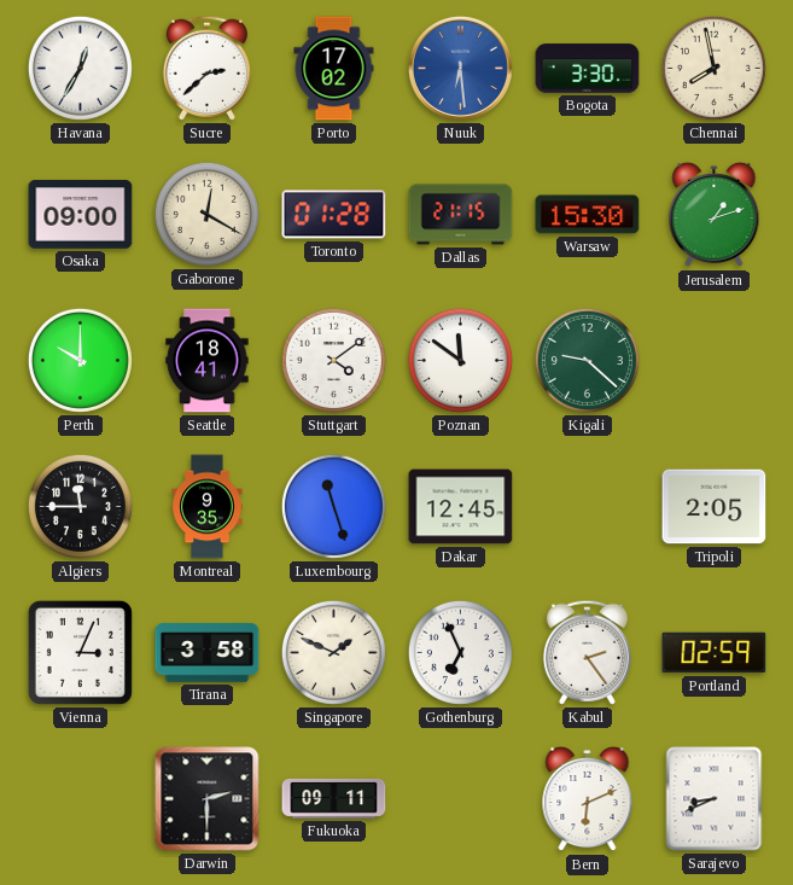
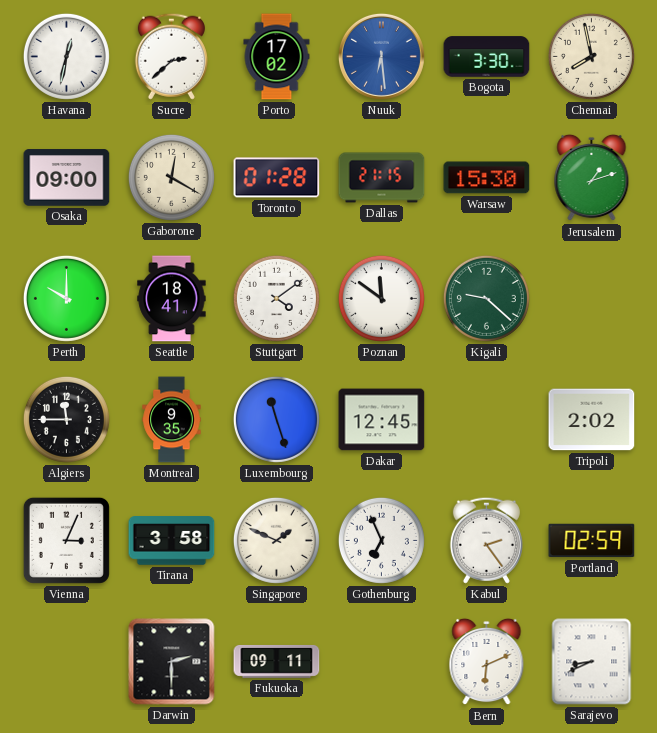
Havana: 12:35 -> 12:32 (66, 56)
Tripoli: 2:05 -> 2:02 (592, 420)
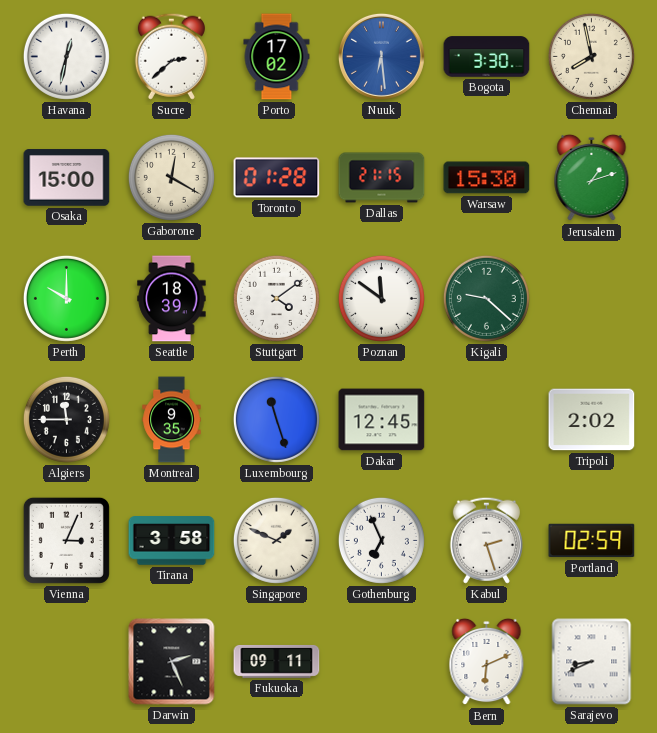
Osaka: 09:00 -> 15:00 (67, 178)
Seattle: 18:41 -> 18:39 (172, 299)
Kabul: 2:24 -> 2:27 (486, 540)
Darwin: 2:30 -> 2:26 (172, 662)
